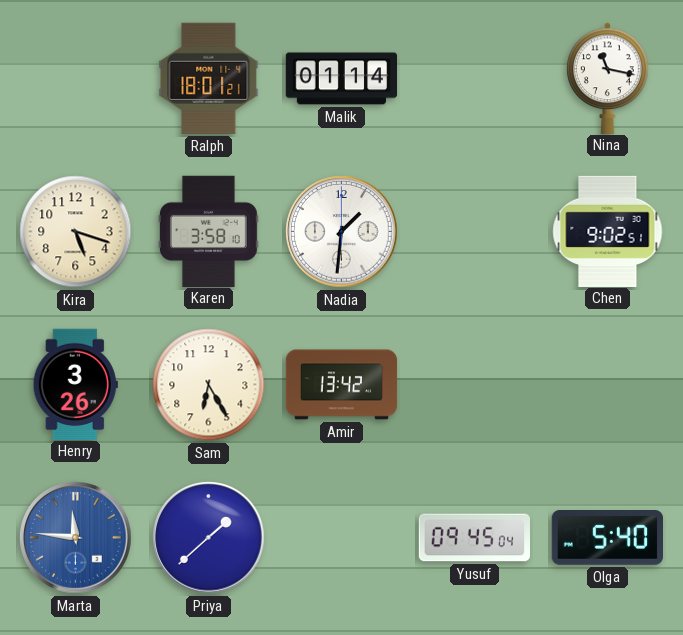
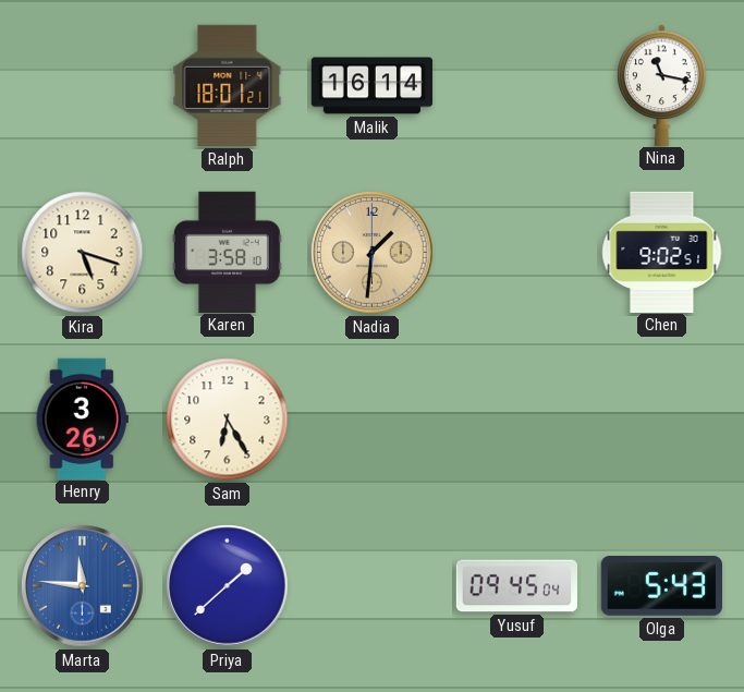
Malik: 01:14 -> 16:14 (373, 86)
Nadia dial: white -> champagne (373, 253)
Amir: 13:42 -> none (342, 385)
Olga: 5:40 -> 5:43 (661, 586)
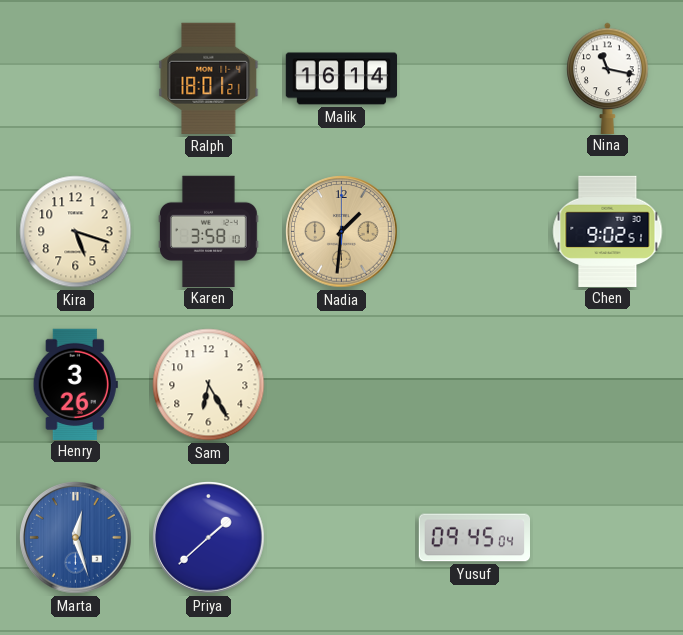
Marta: 11:46 -> 12:27 (76, 538)
Olga: 5:43 -> none (661, 586)
